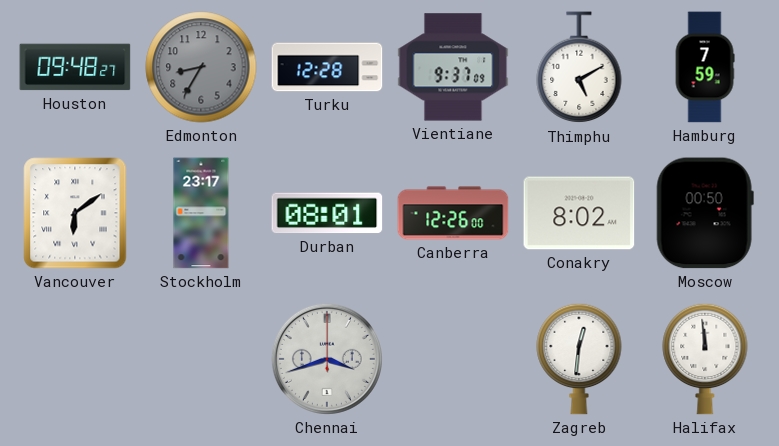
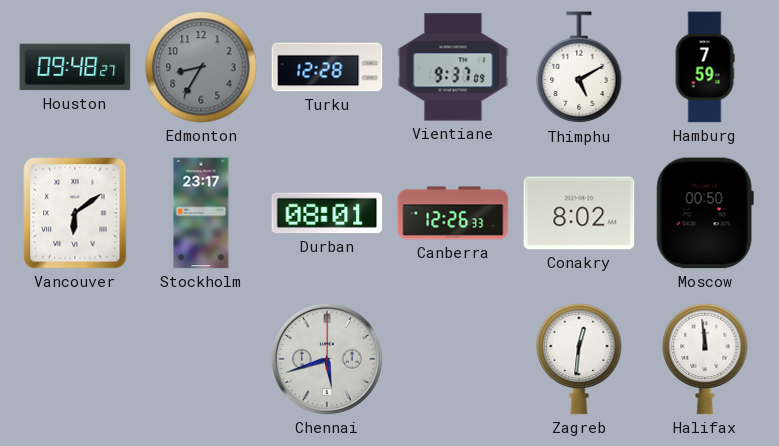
Canberra: 12:26:00 -> 12:26:33 (453, 213)
Chennai: 3:42 -> 5:42 (327, 359)
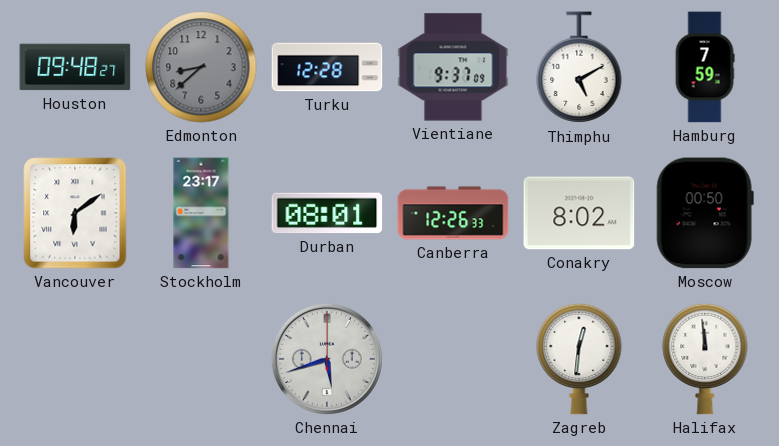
Edmonton: 8:35 -> 8:38 (201, 67)
